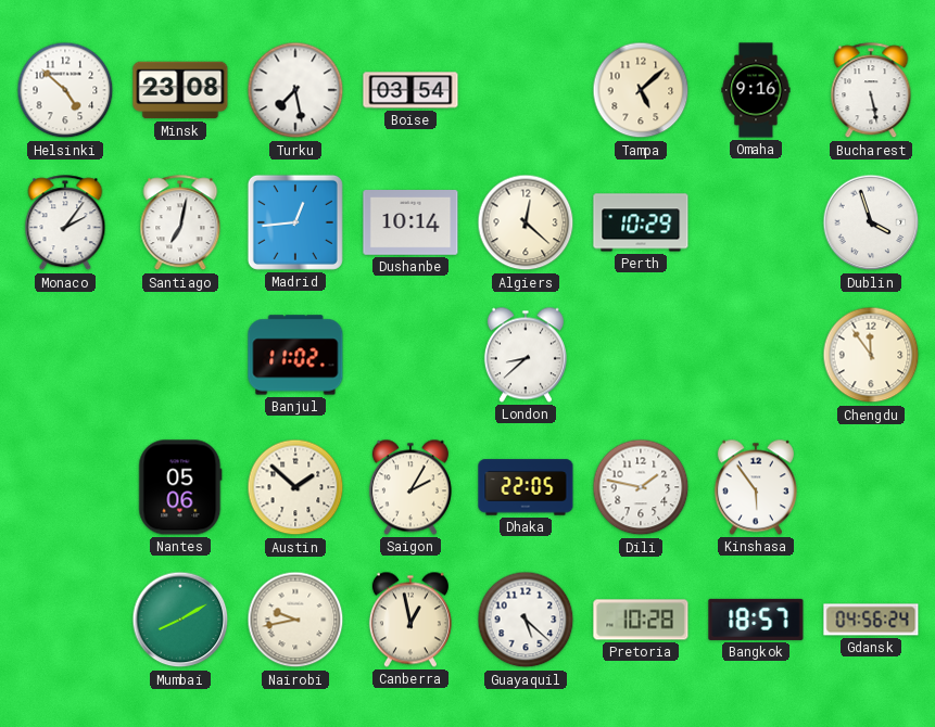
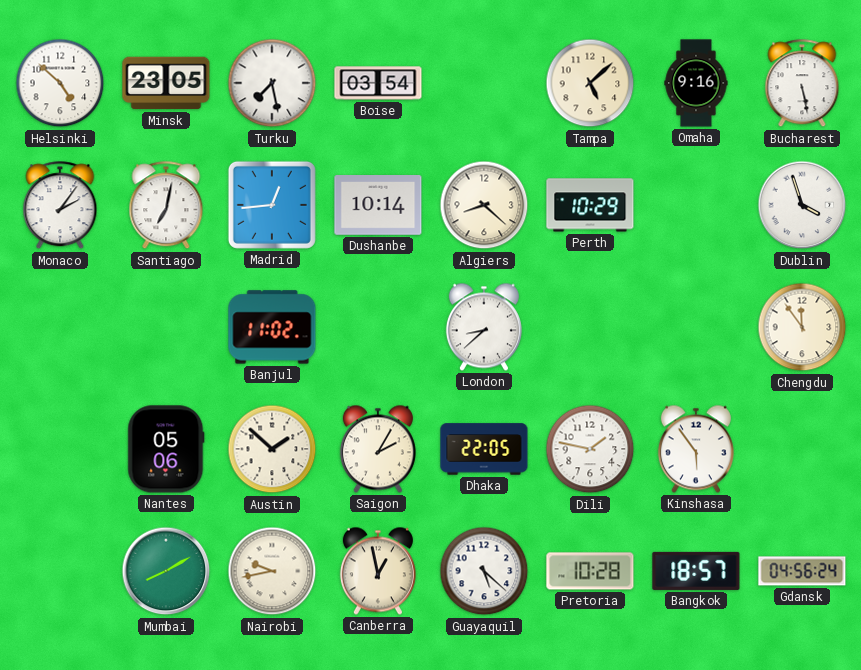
Minsk: 23:08 -> 23:05 (166, 83)
Algiers: 12:22 -> 8:22 (484, 205)
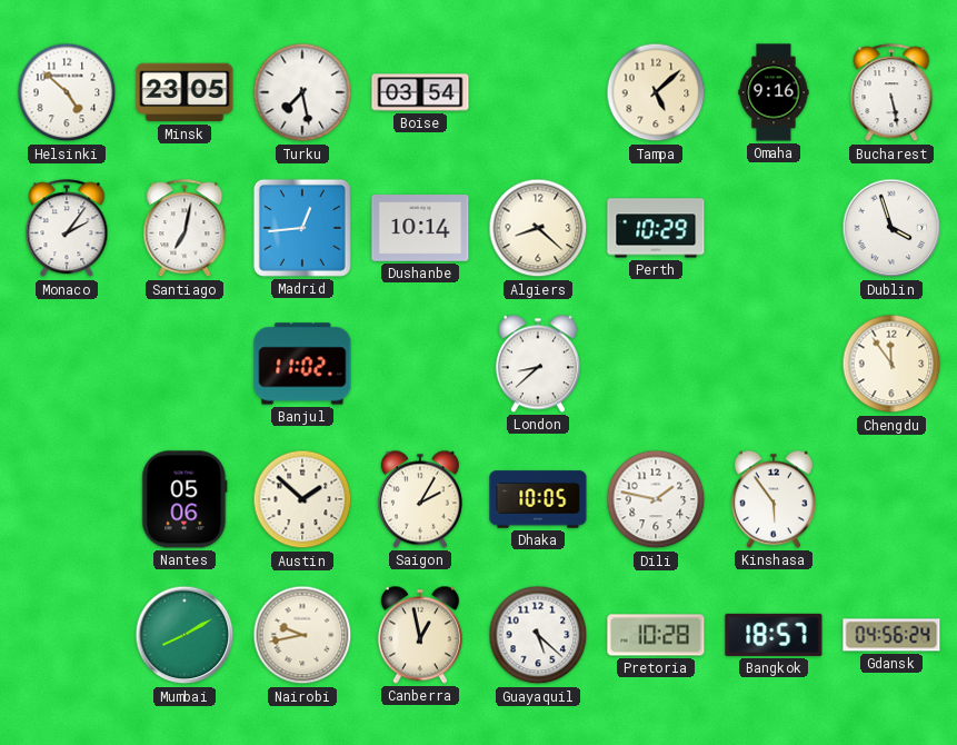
Dhaka: 22:05 -> 10:05 (538, 499)
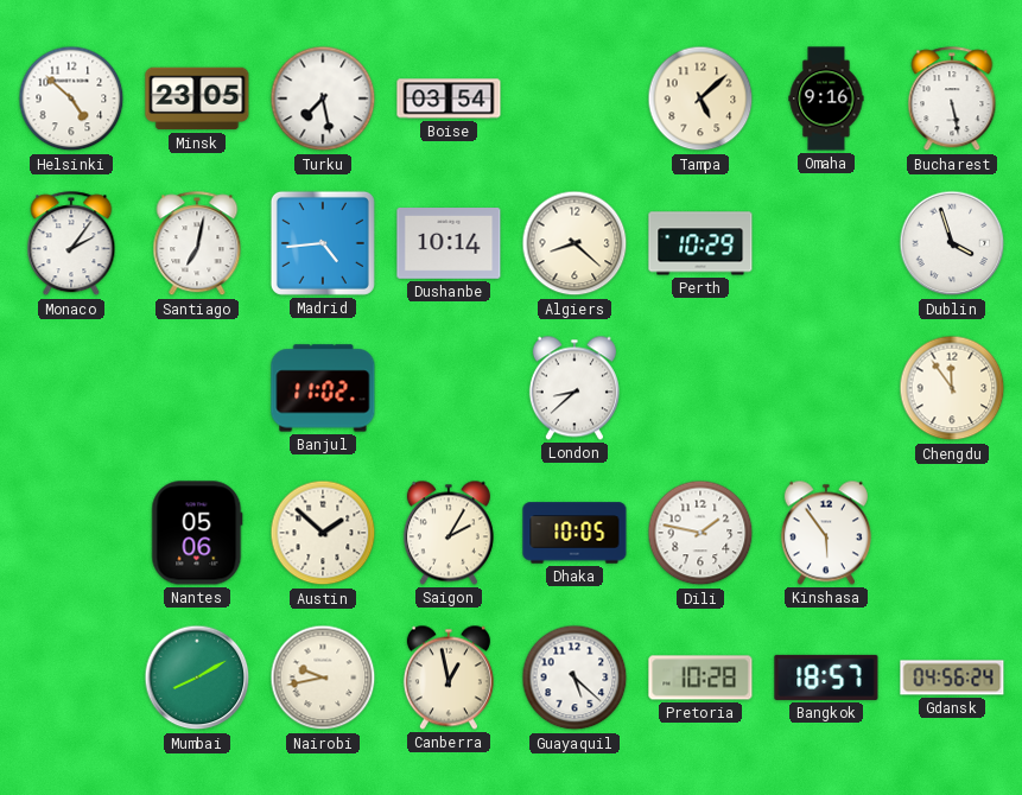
Madrid: 12:44 -> 4:44 (323, 243)
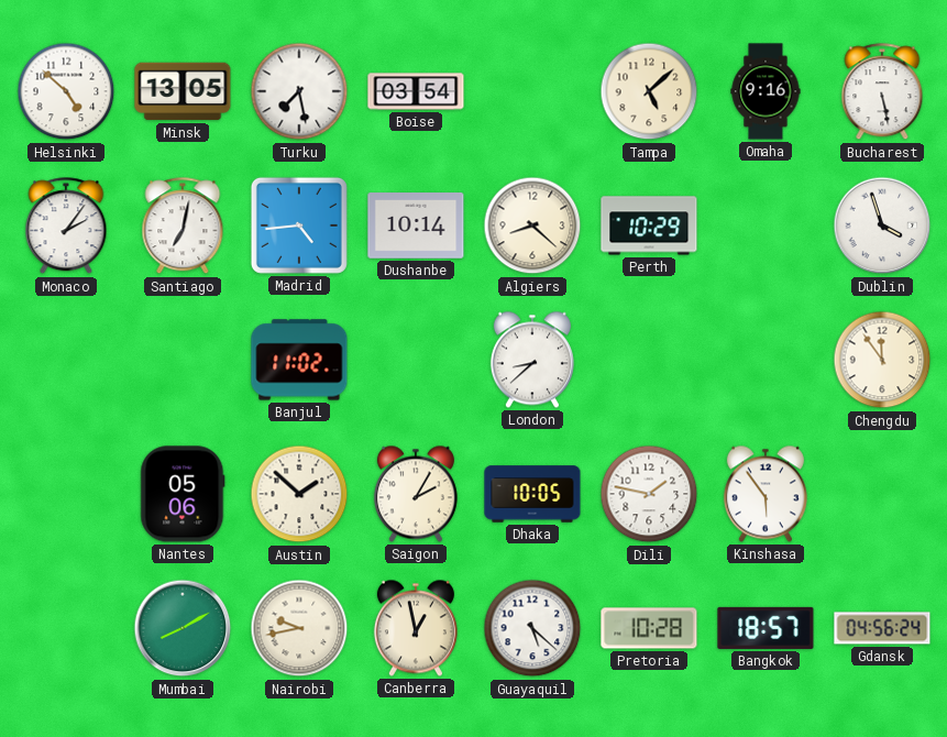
Minsk: 23:05 -> 13:05 (183, 91)
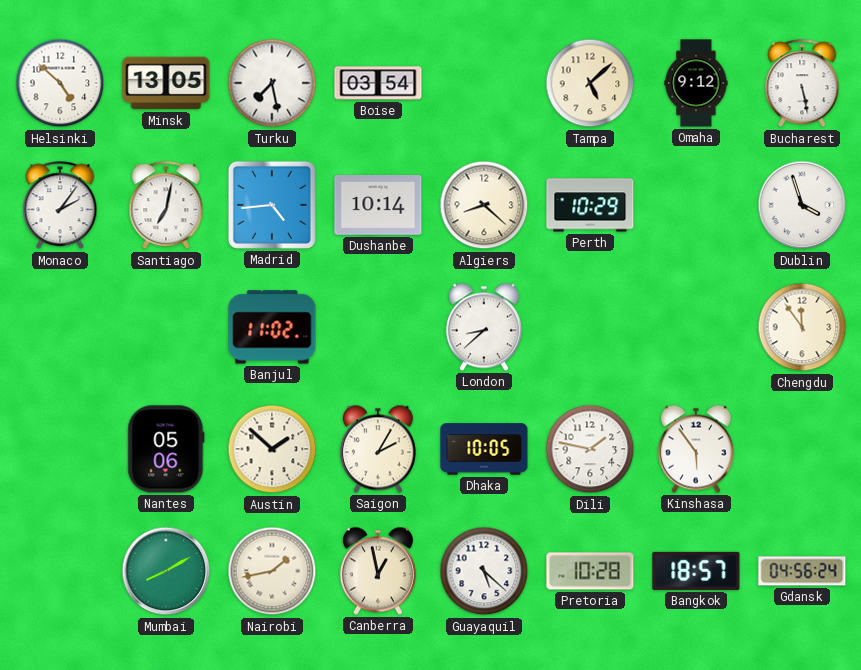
Omaha: 9:16 -> 9:12 (696, 83)
Nairobi: 9:43 -> 1:43 (272, 571)
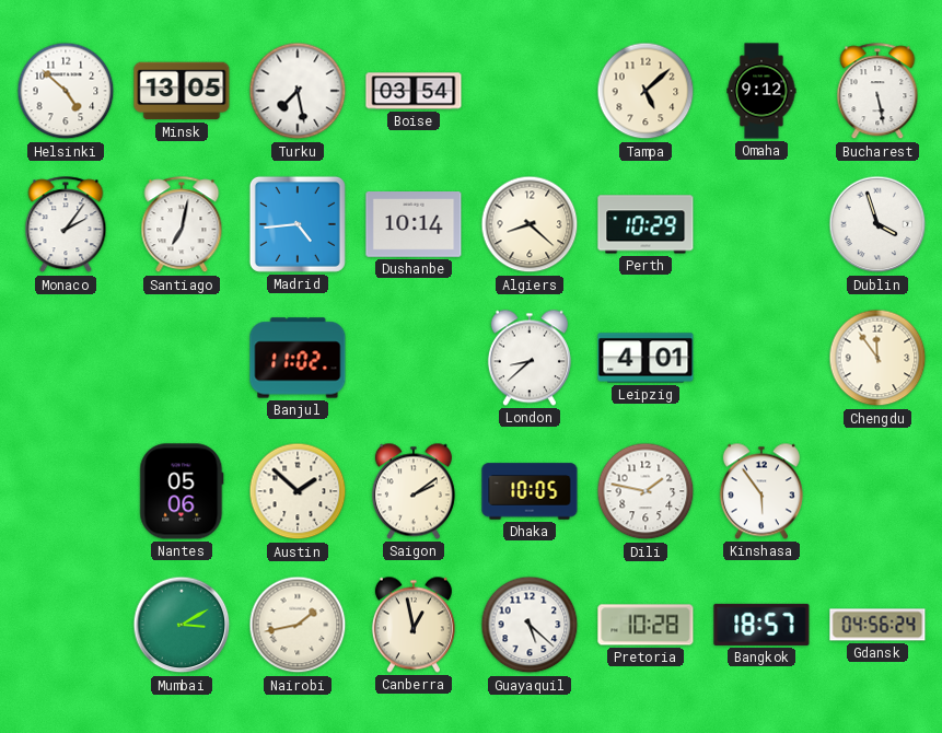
Leipzig: none -> 4:01 (646, 358)
Saigon: 2:05 -> 2:09 (414, 491)
Mumbai: 8:10 -> 3:10 (182, 625)
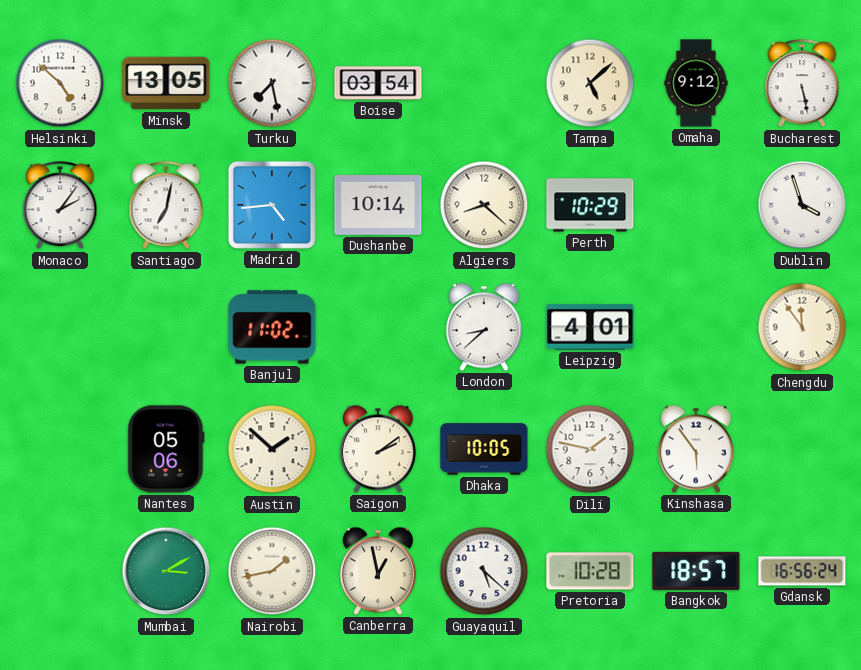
Gdansk: 04:56 -> 16:56 (802, 571)
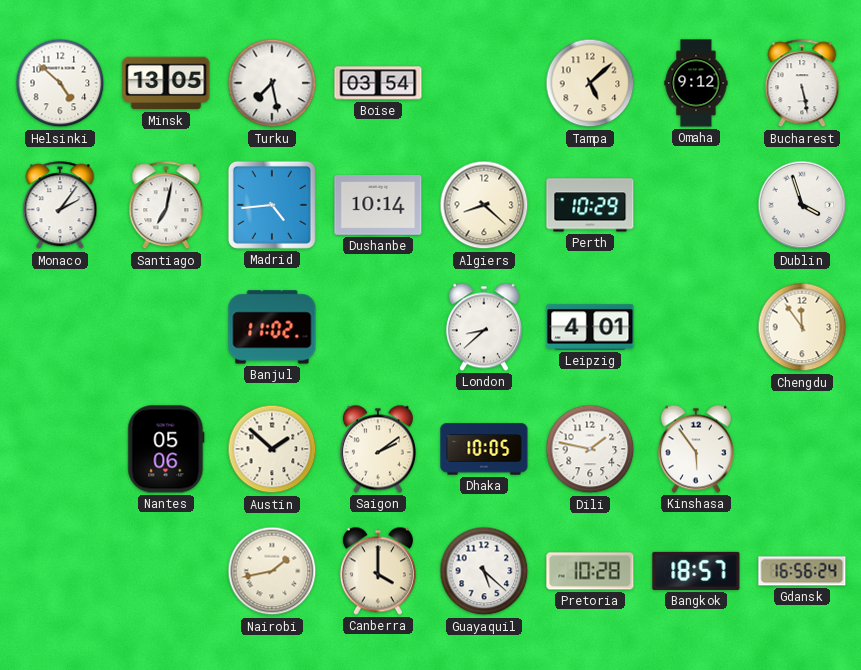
Mumbai: 3:10 -> none (166, 571)
Canberra: 12:58 -> 4:00 (378, 571)
